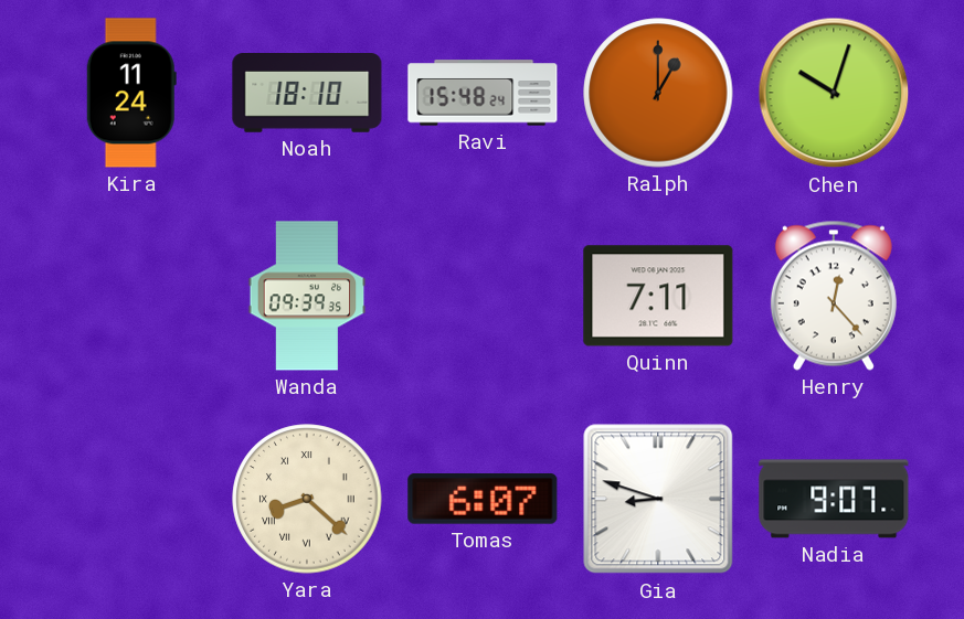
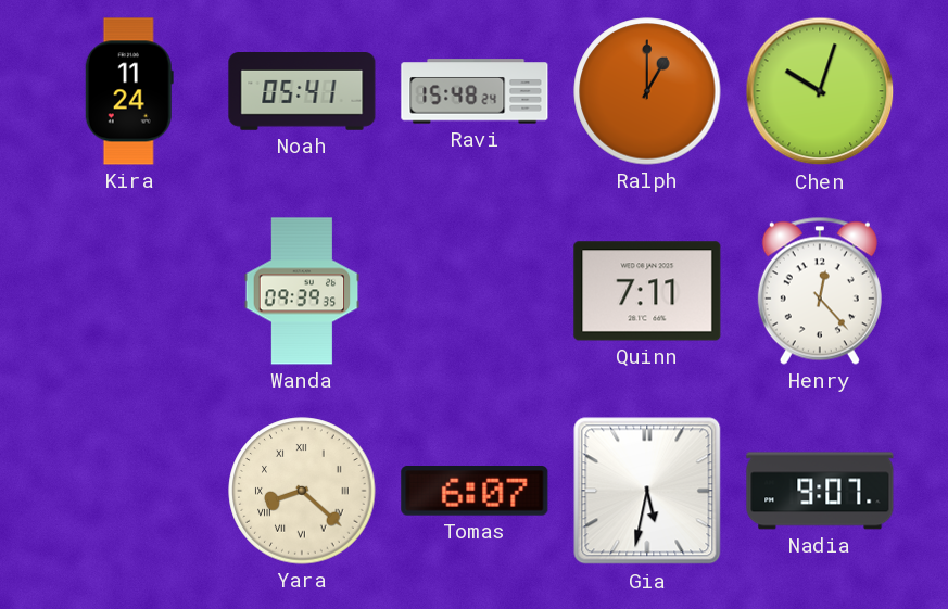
Noah: 18:10 -> 05:41 (302, 91)
Gia: 8:48 -> 5:32 (647, 491)
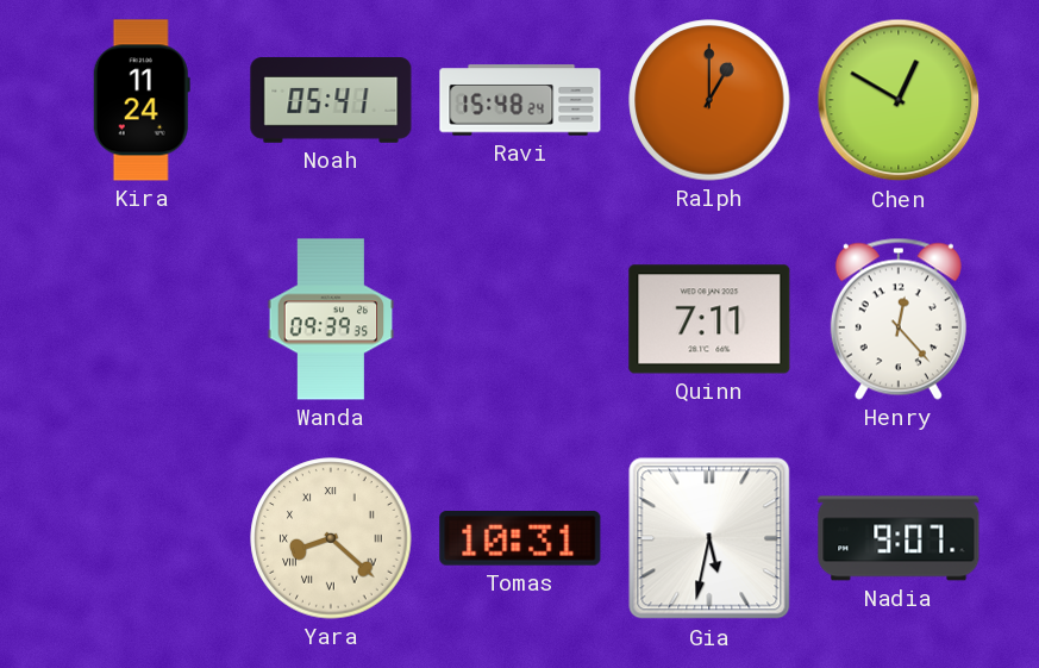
Chen: 10:03 -> 12:50 (899, 100)
Tomas: 6:07 -> 10:31 (520, 539)
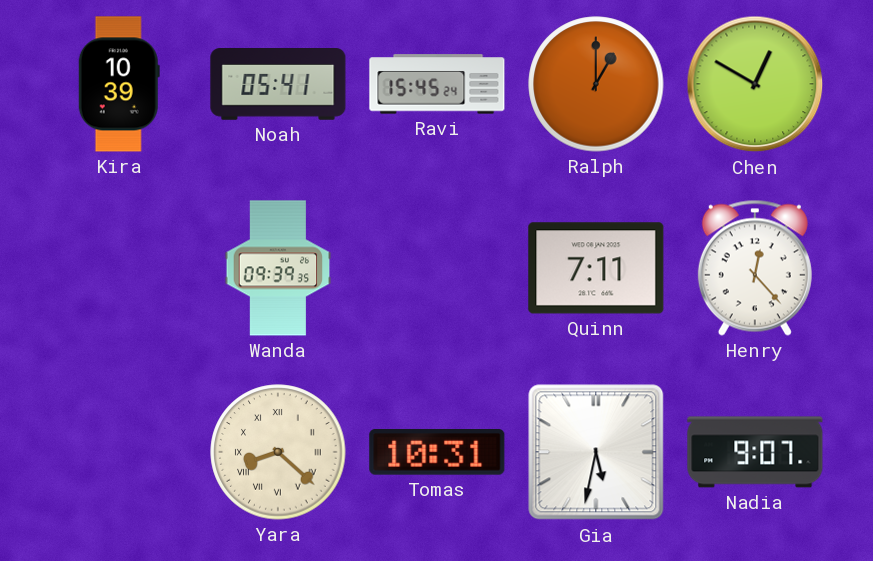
Kira: 11:24 -> 10:39 (119, 84)
Ravi: 15:48 -> 15:45 (437, 84)
